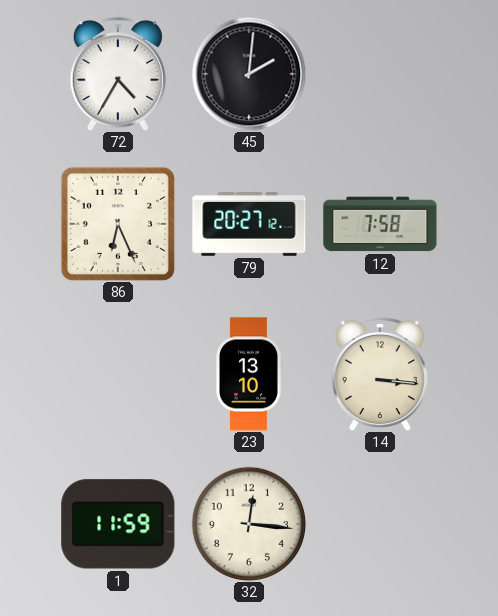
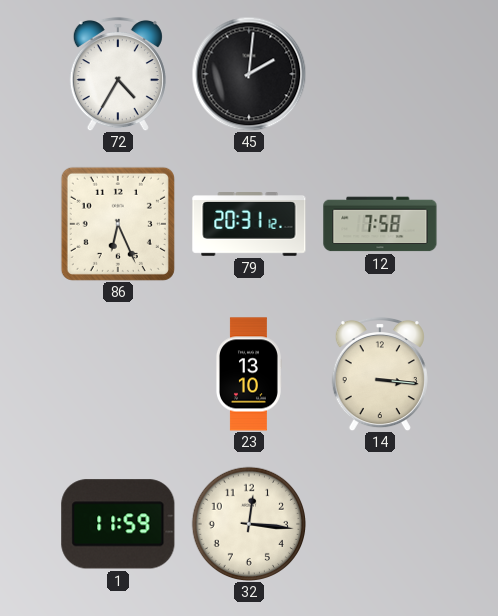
79: 20:27 -> 20:31 (249, 225)
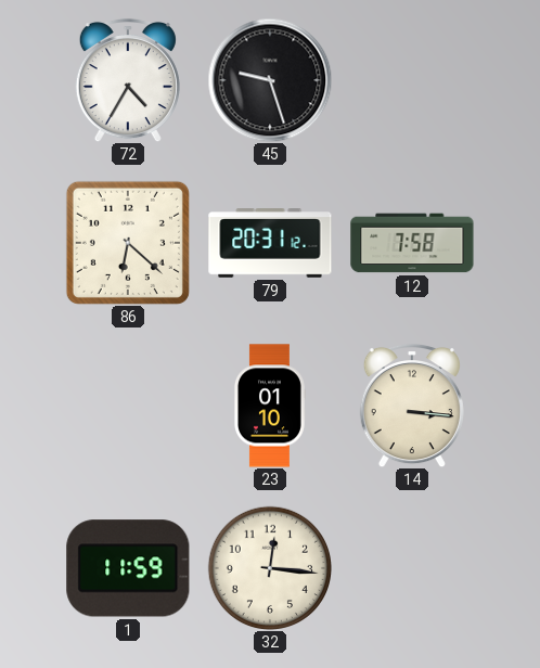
45: 2:01 -> 9:27 (270, 80)
86: 6:26 -> 6:22 (128, 243)
23: 13:10 -> 01:10 (269, 406)
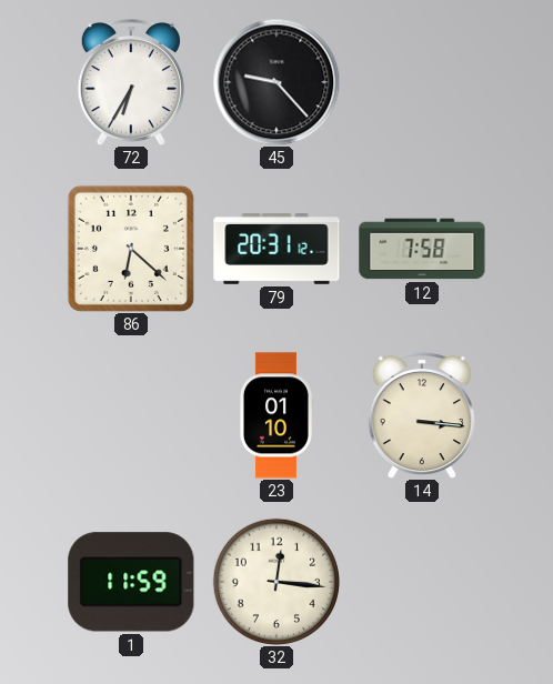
72: 4:35 -> 6:35 (131, 82)
45: 9:27 -> 9:23 (276, 82)
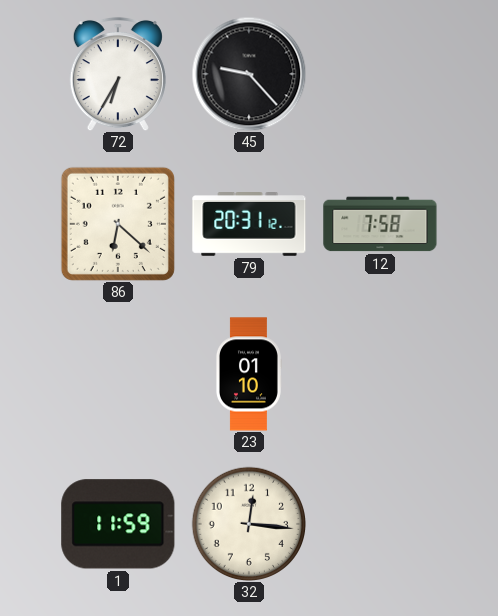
14: 3:16 -> none (422, 415)
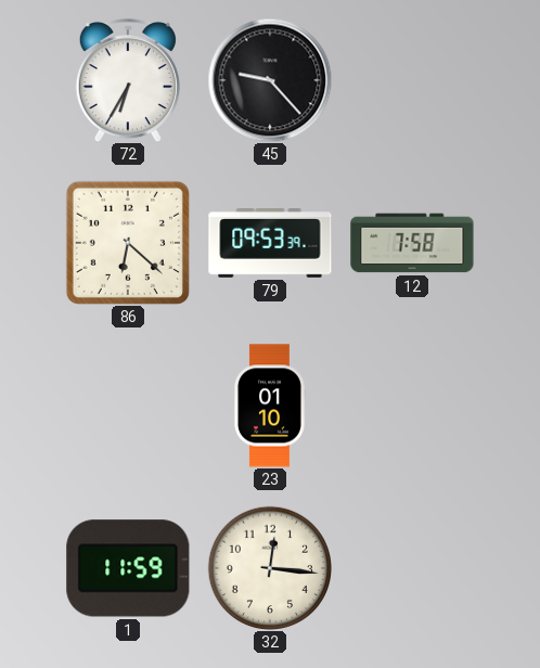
79: 20:31 -> 09:53 (270, 244)
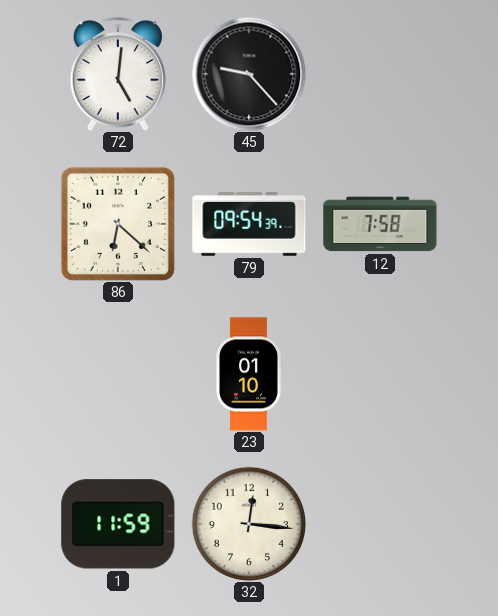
72: 6:35 -> 5:01 (118, 74)
79: 09:53 -> 09:54 (249, 225)
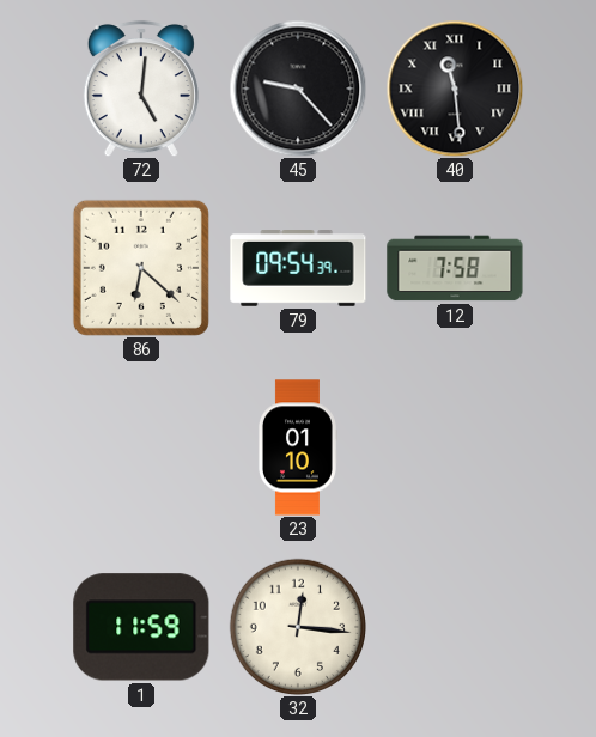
40: none -> 11:29 (455, 89)
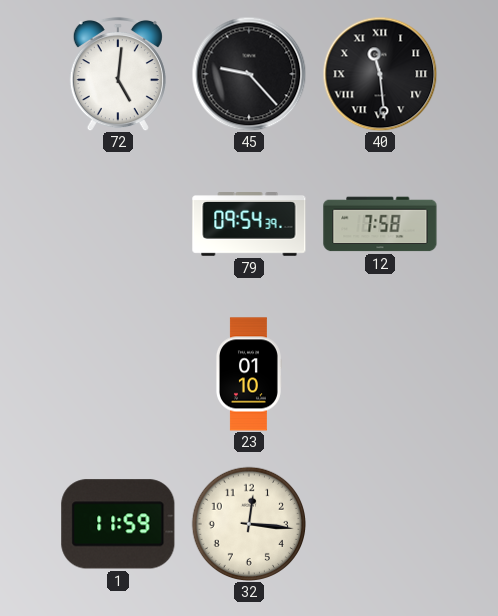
86: 6:22 -> none (141, 268)
